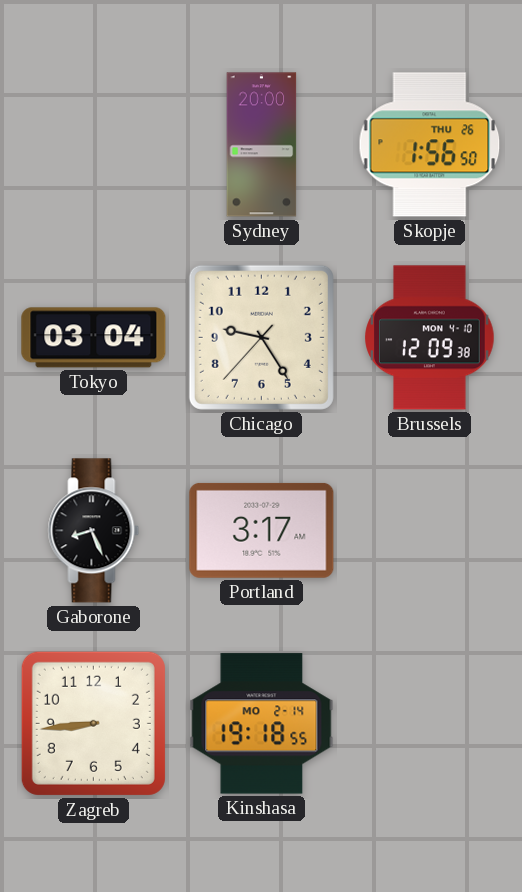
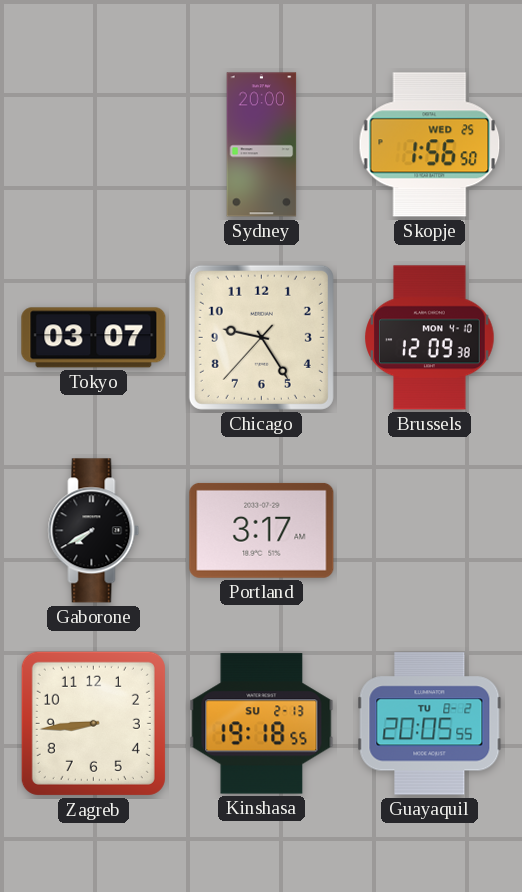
Skopje date: THU 26 -> WED 25 (430, 145)
Tokyo: 03:04 -> 03:07 (94, 338)
Gaborone: 8:26 -> 7:40 (94, 531)
Kinshasa date: MO 2-14 -> SU 2-13 (262, 724)
Guayaquil: none -> 20:05 (430, 724)
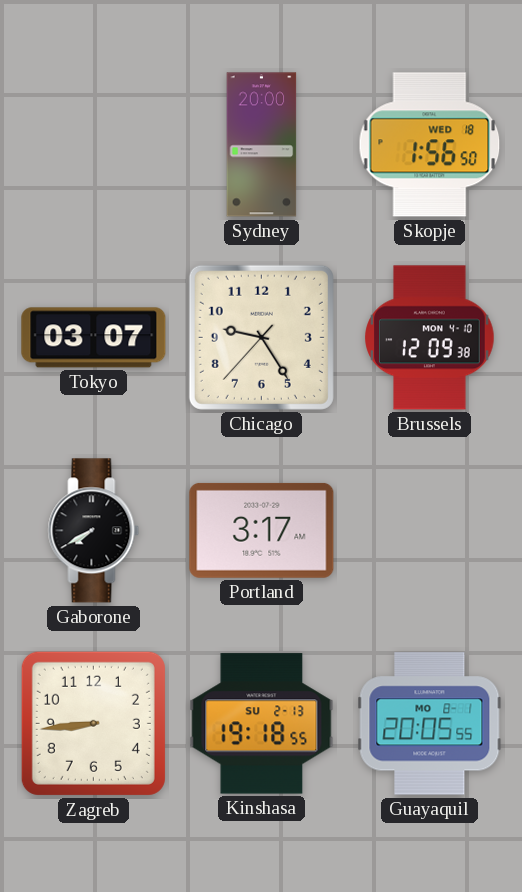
Skopje date: WED 25 -> WED 18 (430, 145)
Guayaquil date: TU 8-2 -> MO 8-1 (430, 724)
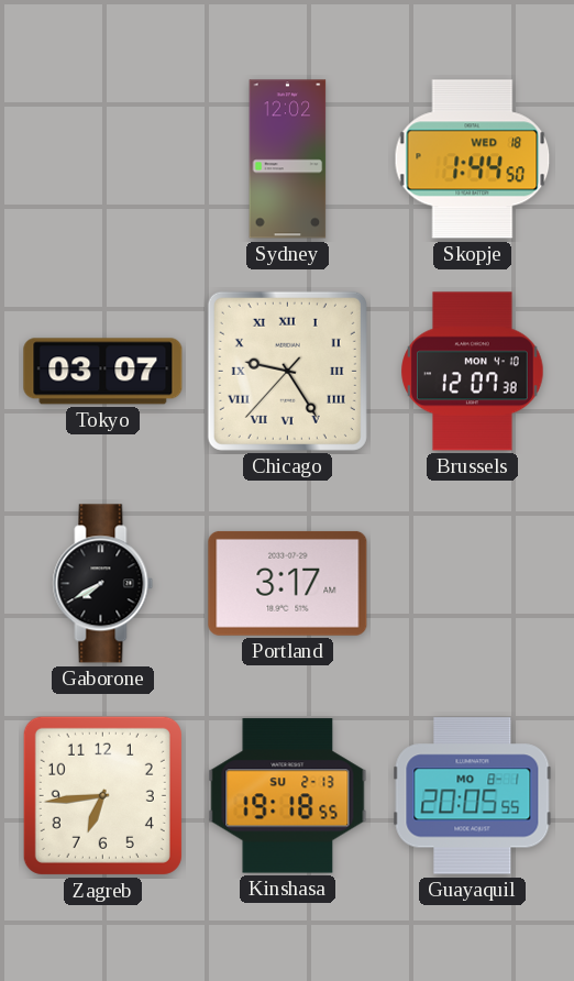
Sydney: 20:00 -> 12:02 (288, 159)
Skopje: 1:56 -> 1:44 (473, 159)
Chicago numerals: Arabic -> Roman (287, 371)
Brussels: 12:09 -> 12:07 (473, 372)
Zagreb: 8:44 -> 6:44 (102, 795)
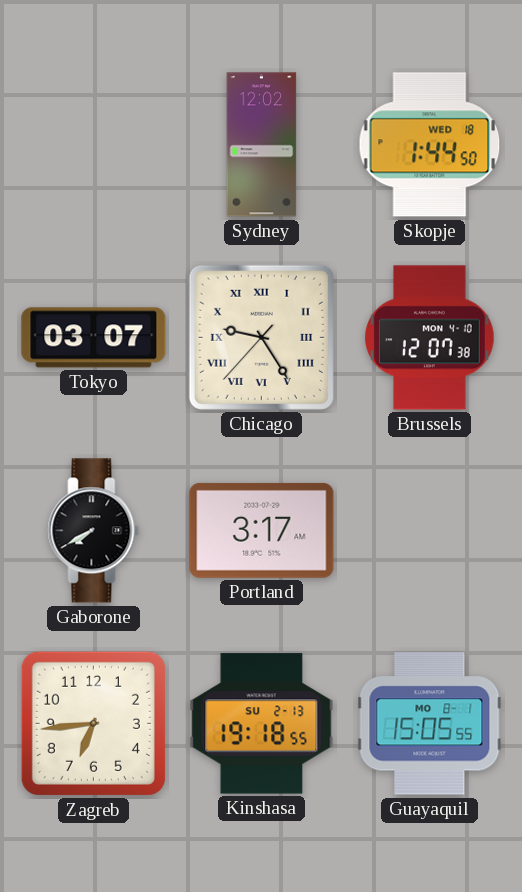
Guayaquil: 20:05 -> 15:05 (430, 724)
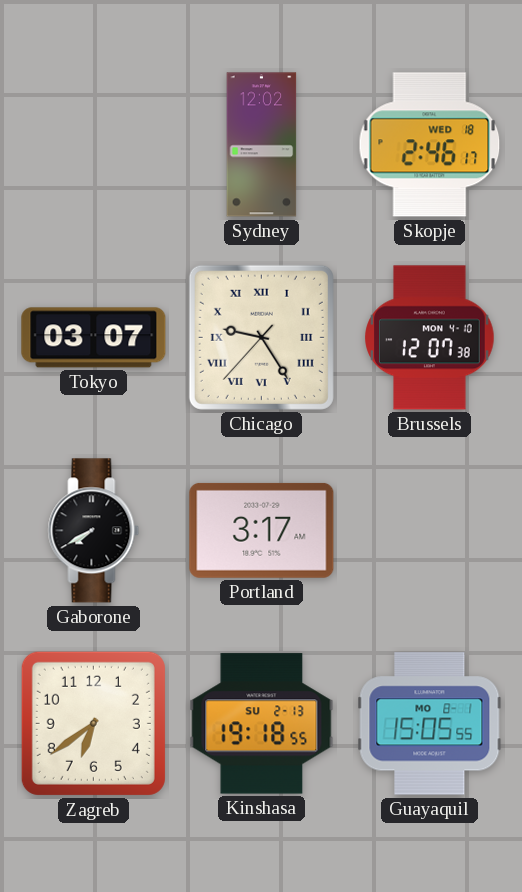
Skopje: 1:44 -> 2:46 (430, 145)
Zagreb: 6:44 -> 6:39 (93, 723)
